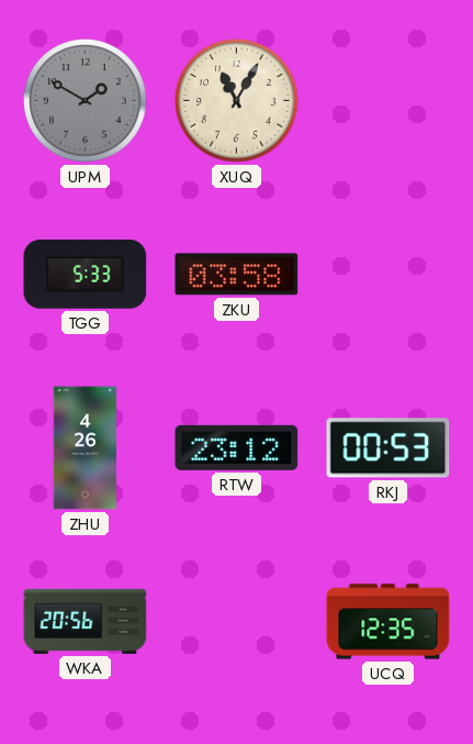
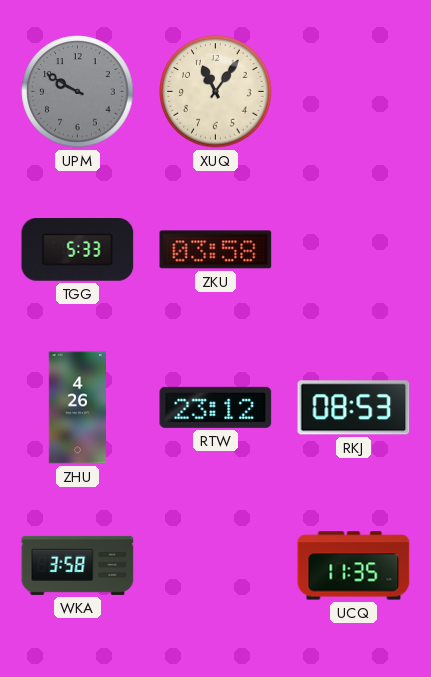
UPM: 1:50 -> 9:50 (78, 92)
XUQ: 11:05 -> 11:06 (216, 92)
RKJ: 00:53 -> 08:53 (354, 408)
WKA: 20:56 -> 3:58 (78, 565)
UCQ: 12:35 -> 11:35 (354, 566)
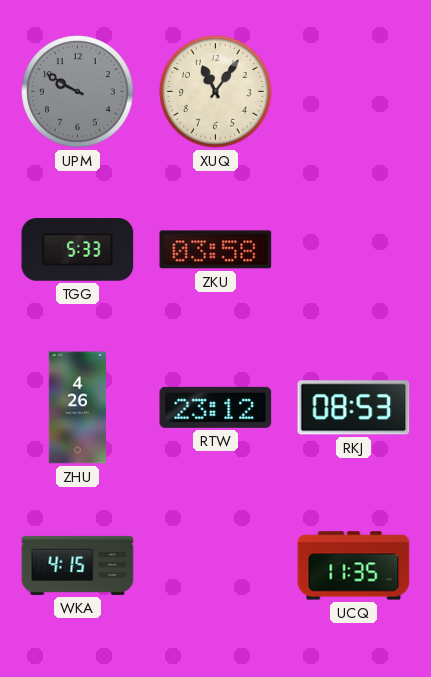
WKA: 3:58 -> 4:15 (78, 565)
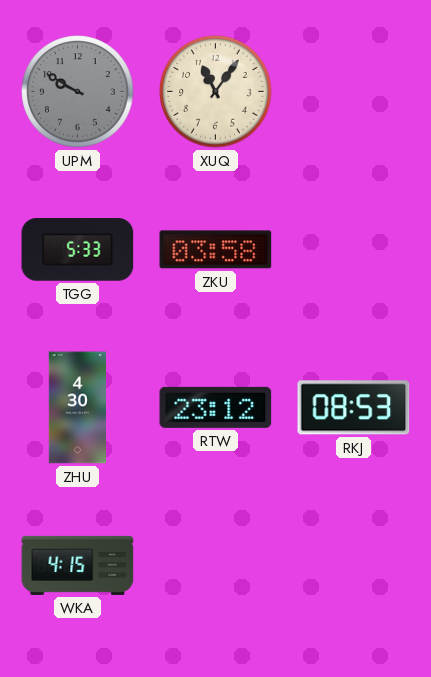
ZHU: 4:26 -> 4:30 (77, 408)
UCQ: 11:35 -> none (354, 566)
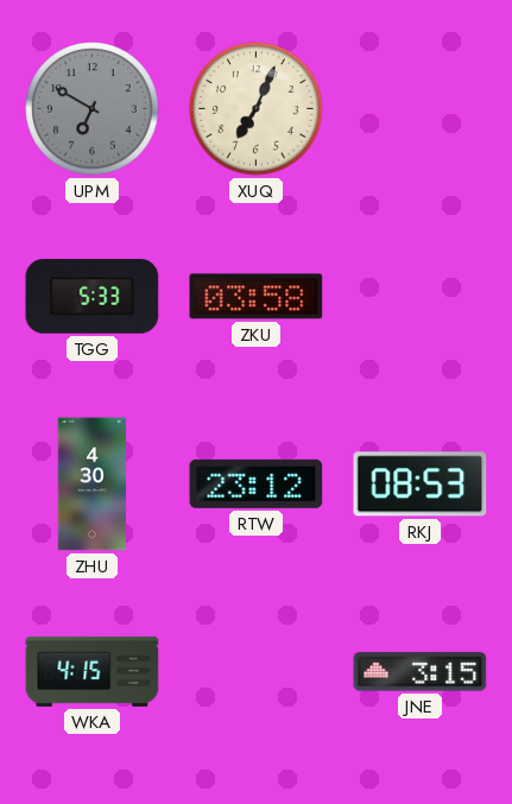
UPM: 9:50 -> 6:50 (93, 109)
XUQ: 11:06 -> 7:04 (257, 109)
JNE: none -> 3:15 (421, 672)
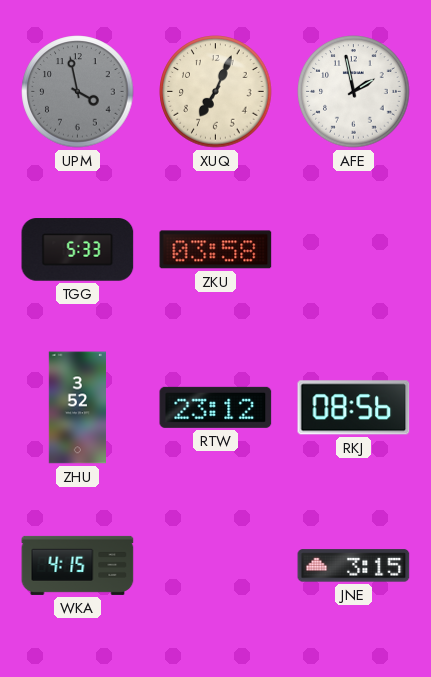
UPM: 6:50 -> 3:58 (78, 92)
AFE: none -> 1:58 (354, 92)
ZHU: 4:30 -> 3:52 (77, 408)
RKJ: 08:53 -> 08:56 (354, 408)
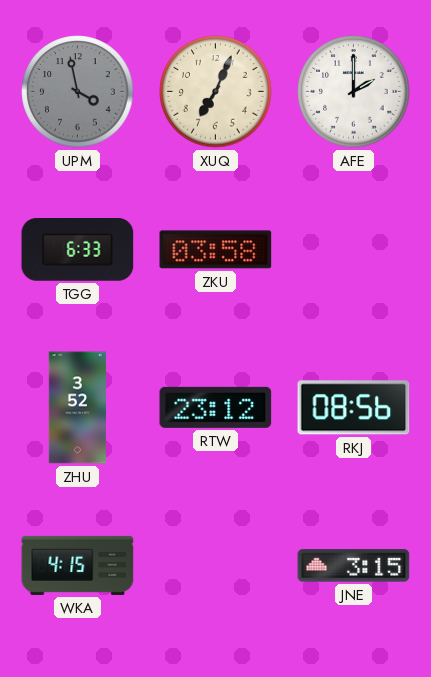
AFE: 1:58 -> 2:00 (354, 92)
TGG: 5:33 -> 6:33 (78, 250)
